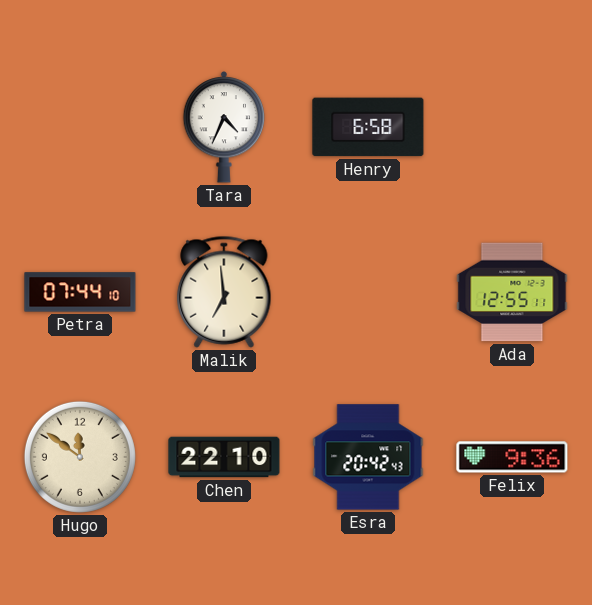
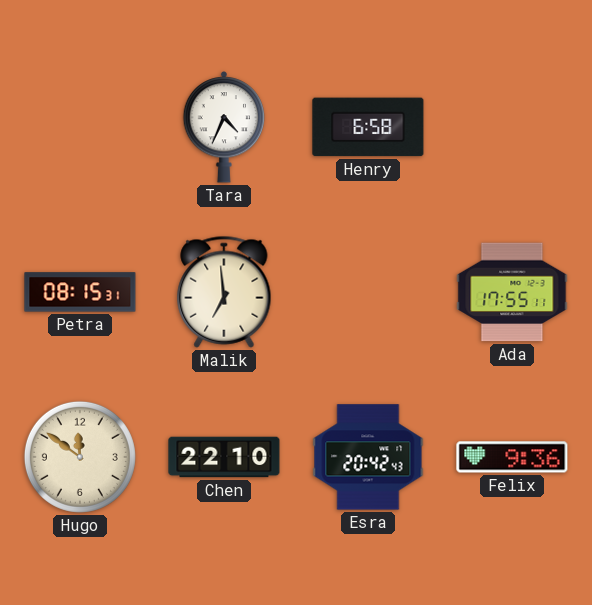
Petra: 07:44 -> 08:15 (80, 292)
Ada: 12:55 -> 17:55 (512, 292)
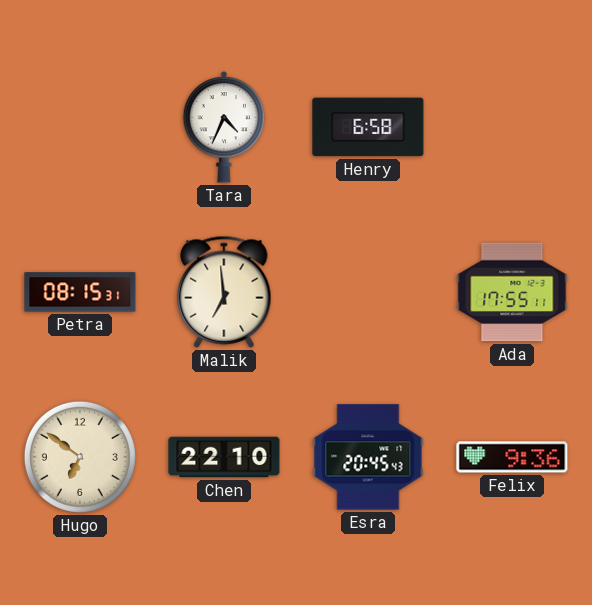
Hugo: 11:51 -> 6:51 (80, 457)
Esra: 20:42 -> 20:45 (368, 457)
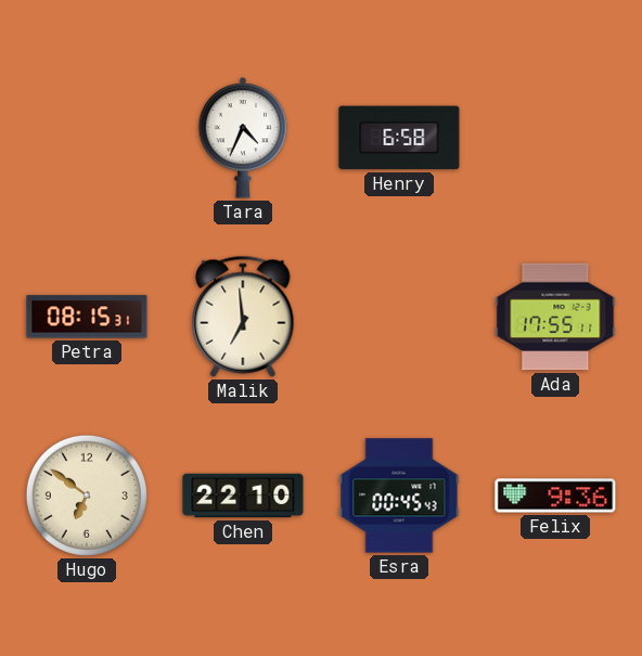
Esra: 20:45 -> 00:45 (399, 496)
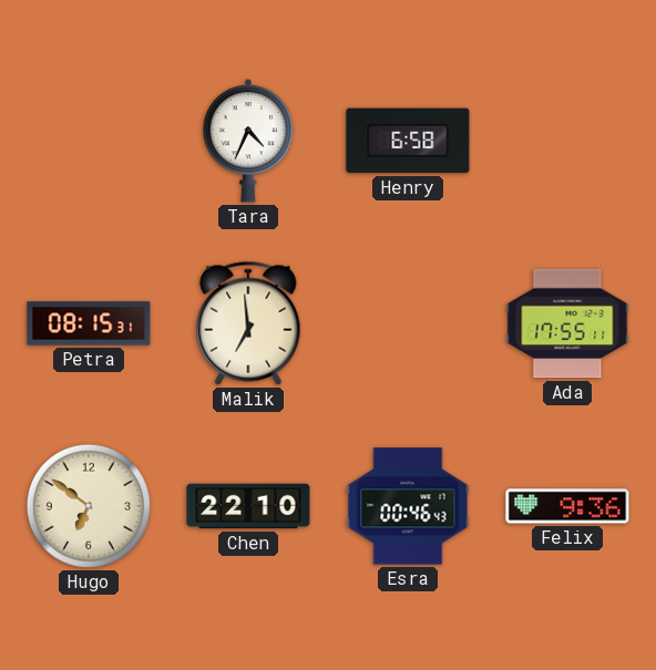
Esra: 00:45 -> 00:46 (408, 506)
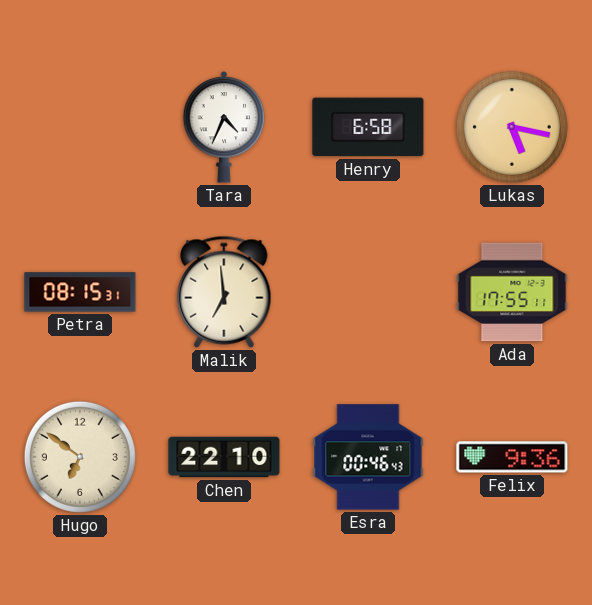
Lukas: none -> 5:17 (512, 127)
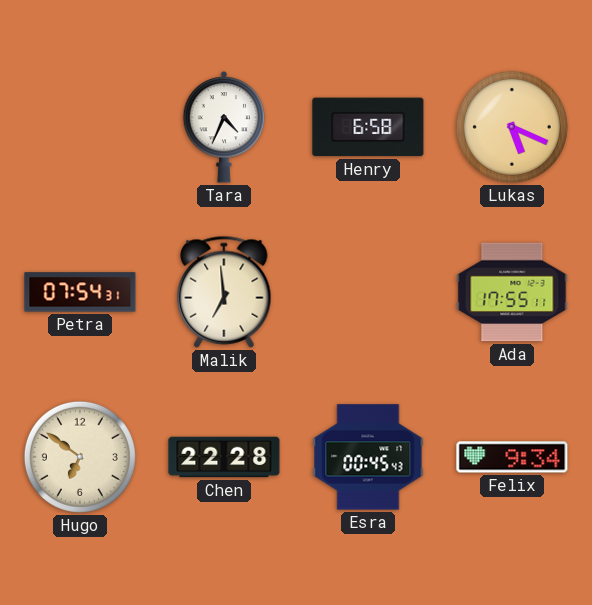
Lukas: 5:17 -> 5:19 (512, 127)
Petra: 08:15 -> 07:54 (80, 292)
Chen: 22:10 -> 22:28 (224, 457)
Esra: 00:46 -> 00:45 (368, 457)
Felix: 9:36 -> 9:34 (512, 457)
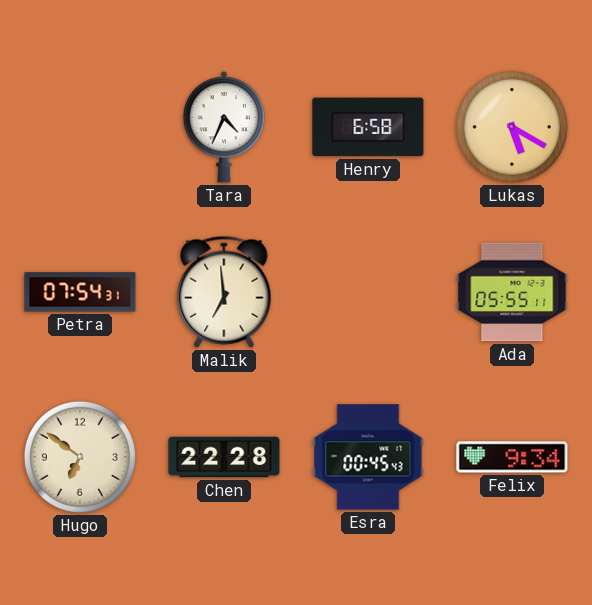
Lukas: 5:19 -> 5:20 (512, 127)
Ada: 17:55 -> 05:55 (512, 292)
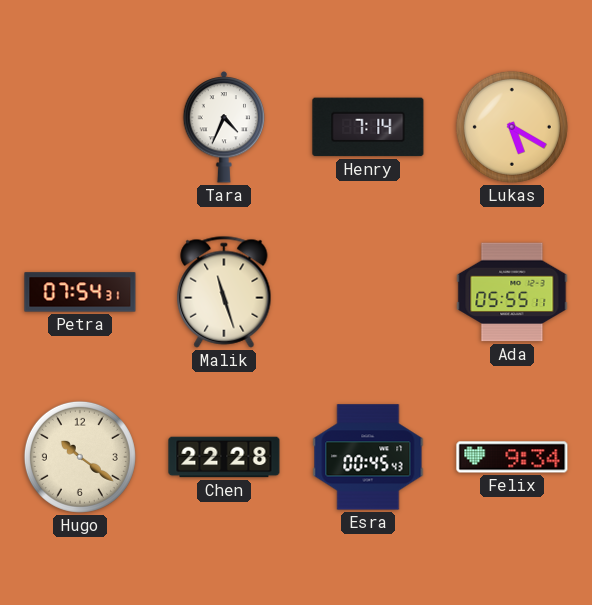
Henry: 6:58 -> 7:14 (368, 127)
Malik: 6:59 -> 11:27 (224, 292)
Hugo: 6:51 -> 10:21 (80, 457)
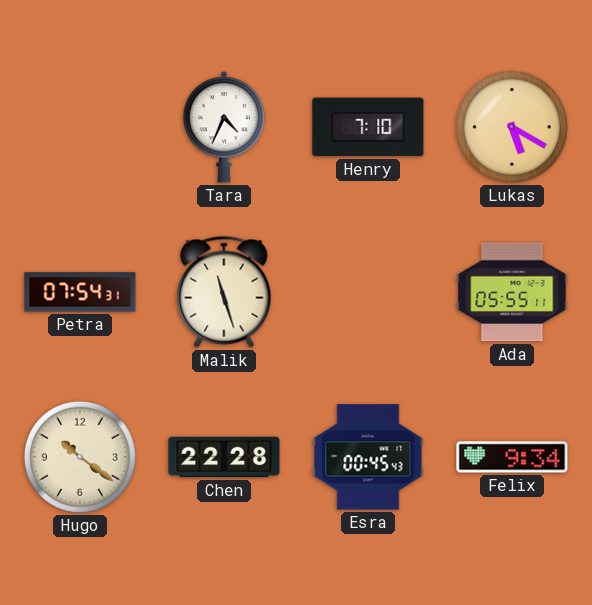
Henry: 7:14 -> 7:10 (368, 127)
